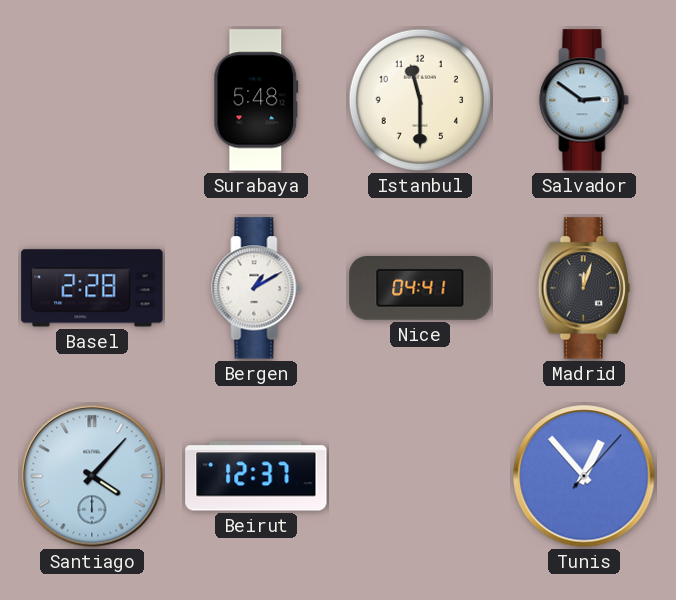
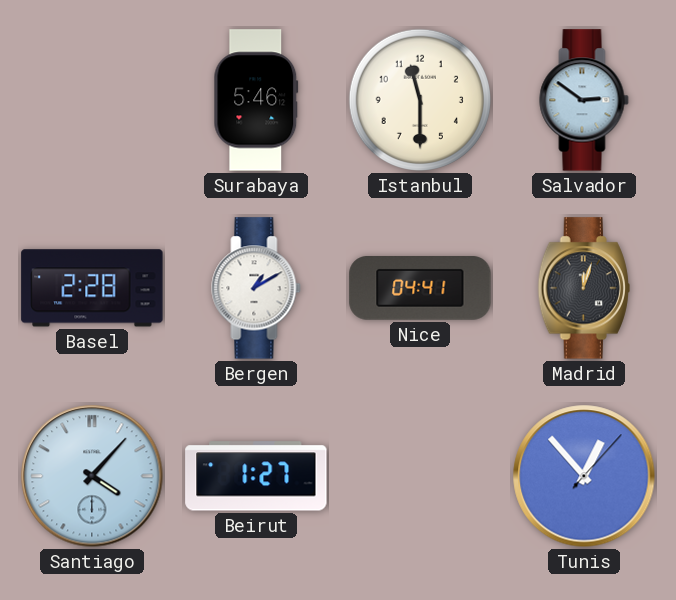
Surabaya: 5:48 -> 5:46 (256, 100)
Beirut: 12:37 -> 1:27 (256, 476)
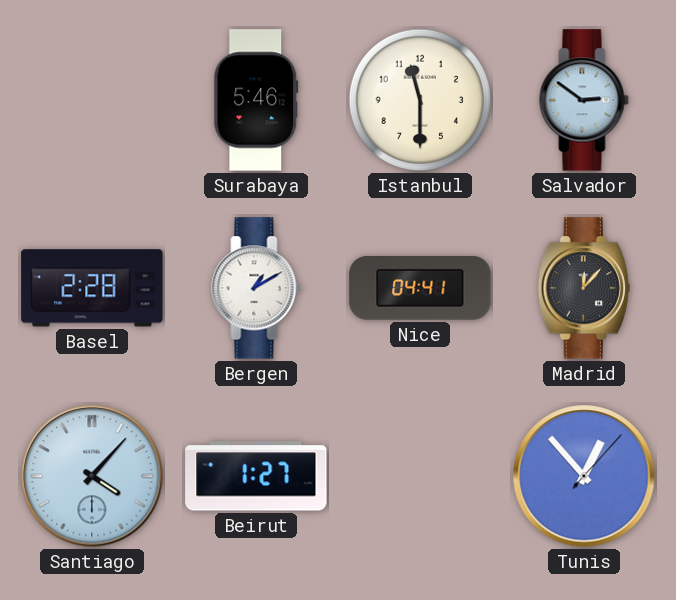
Madrid: 12:03 -> 12:07 (584, 288)
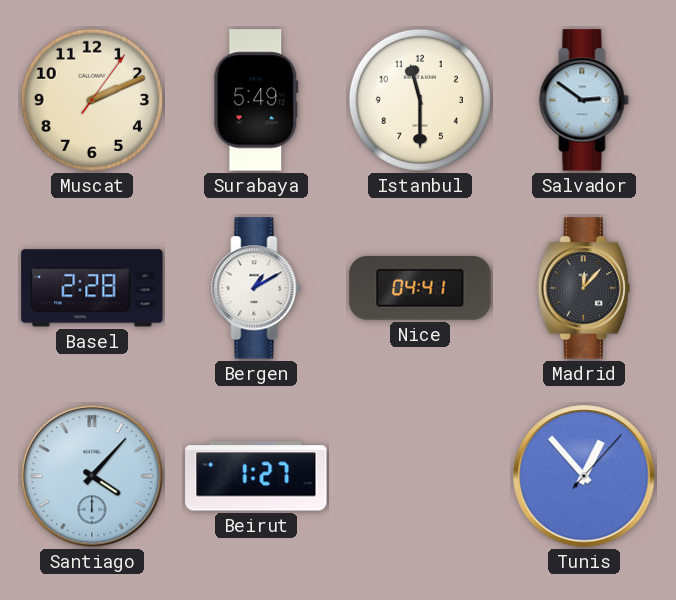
Muscat: none -> 2:11 (92, 100)
Surabaya: 5:46 -> 5:49 (256, 100)
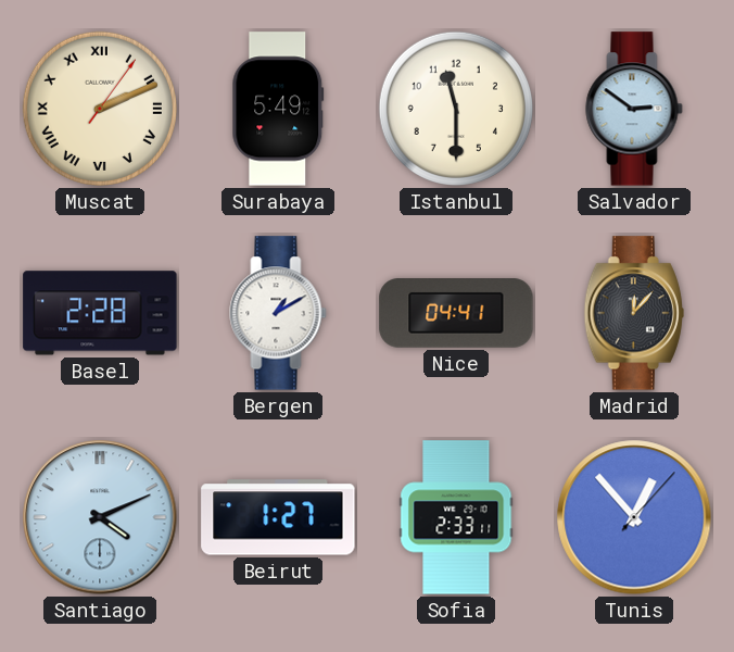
Muscat numerals: Arabic -> Roman (100, 109)
Santiago: 4:07 -> 4:11 (100, 517)
Sofia: none -> 2:33 (456, 517)
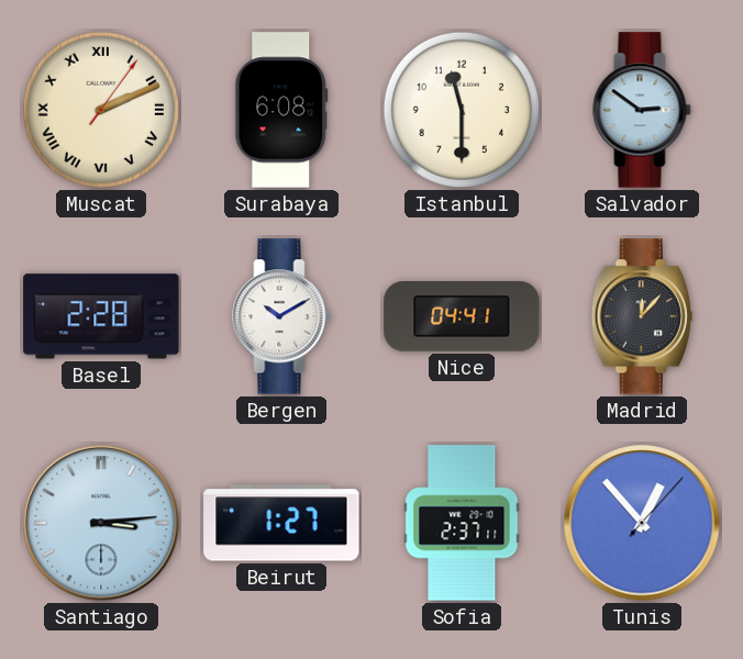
Surabaya: 5:49 -> 6:08 (281, 110)
Bergen: 1:10 -> 10:10 (281, 316)
Santiago: 4:11 -> 3:14 (101, 523)
Sofia: 2:33 -> 2:37 (462, 523)
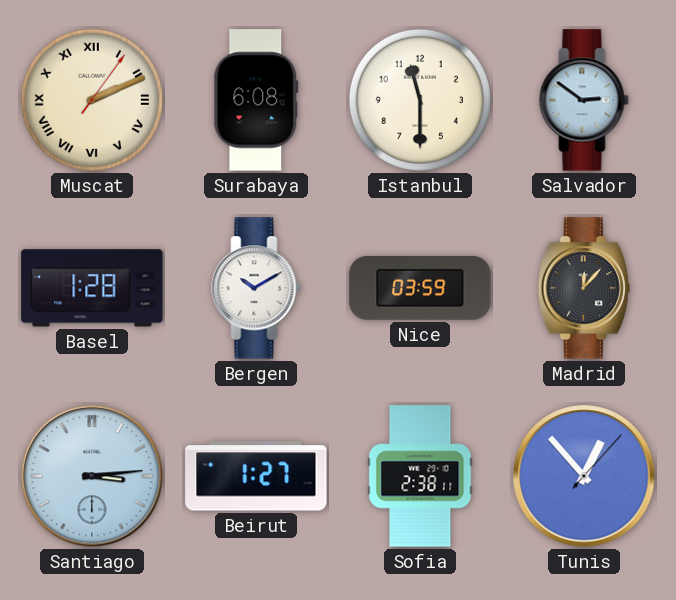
Basel: 2:28 -> 1:28 (92, 288)
Nice: 04:41 -> 03:59 (420, 289)
Sofia: 2:37 -> 2:38 (420, 476)
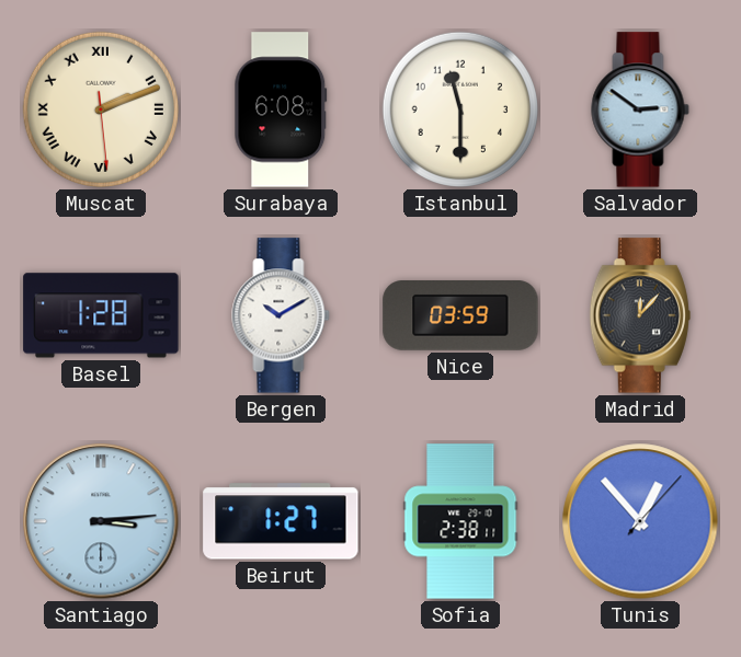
Muscat: 2:11:06 -> 2:11:29 (101, 109)
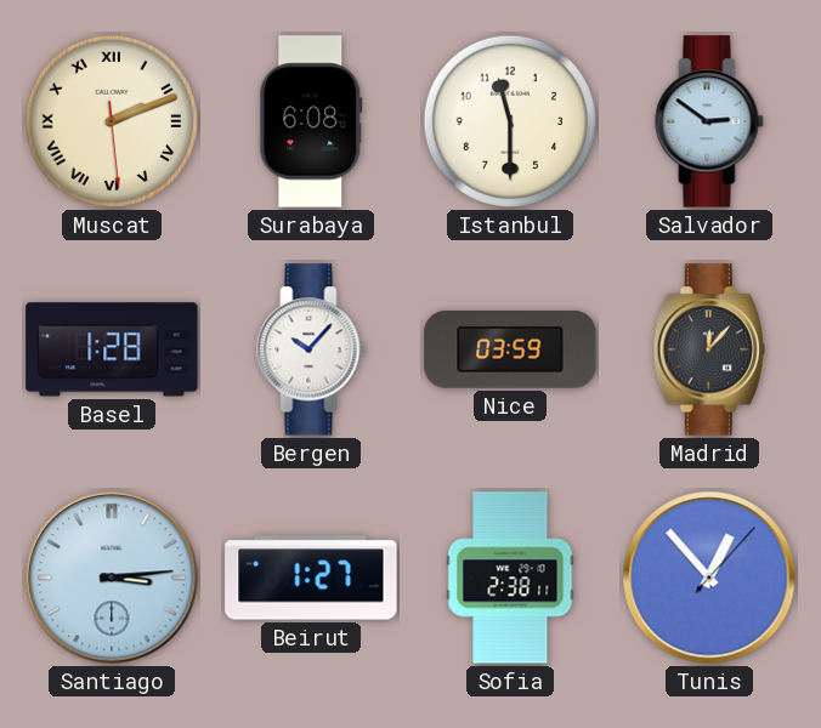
Bergen: 10:10 -> 10:07 (311, 349)
